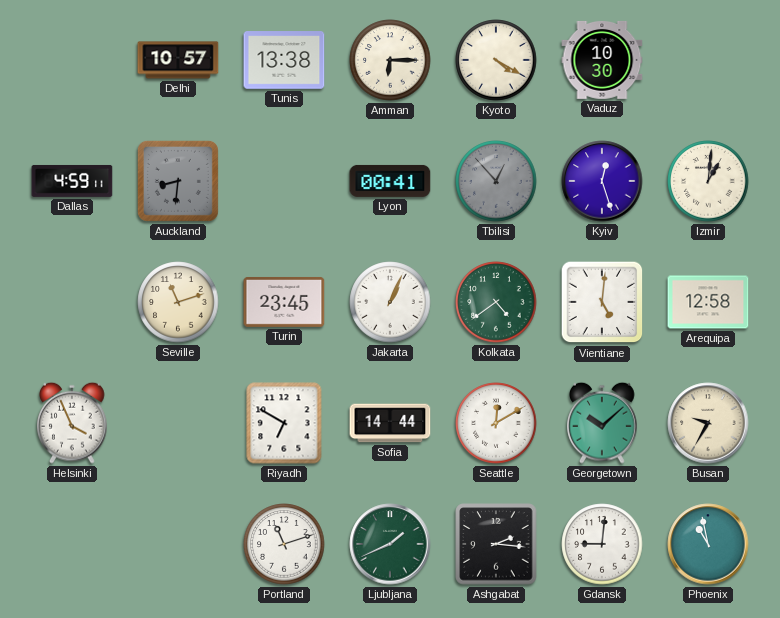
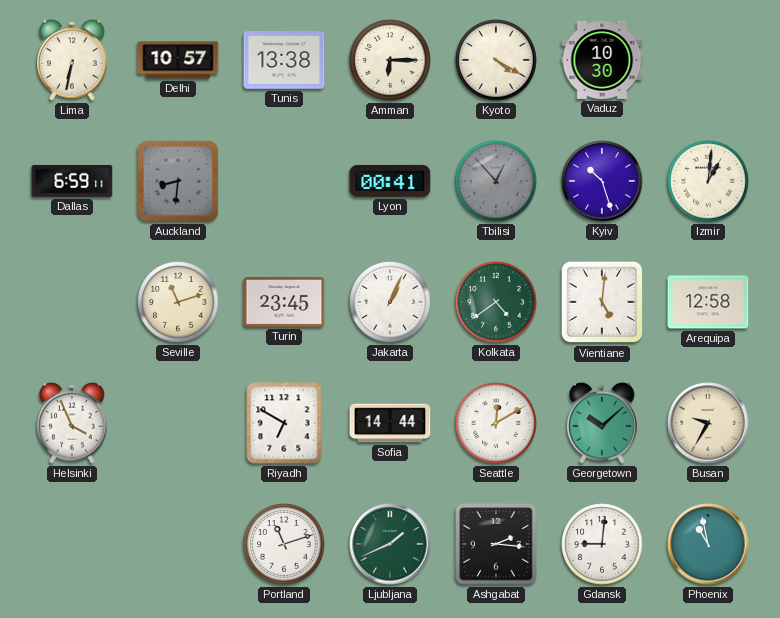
Lima: none -> 6:32 (72, 60)
Dallas: 4:59 -> 6:59 (72, 181)
Kyiv: 12:27 -> 10:27 (602, 181)
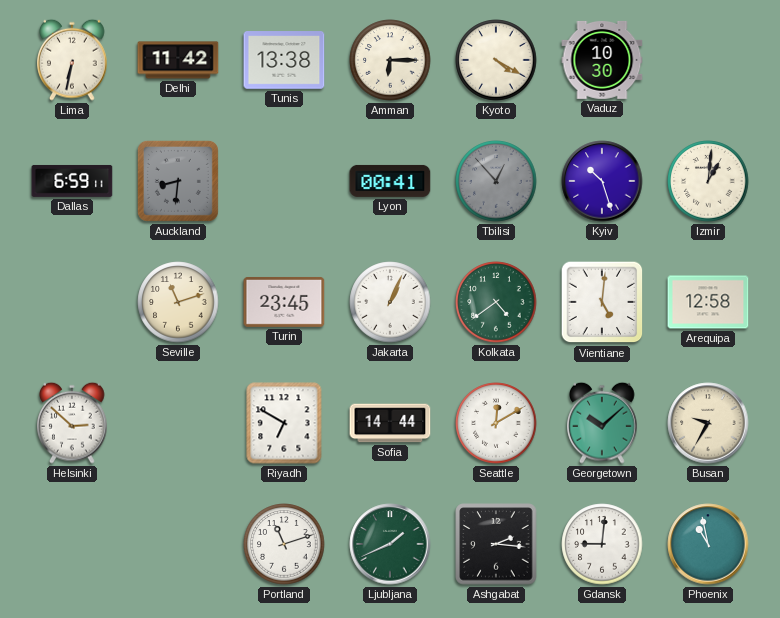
Delhi: 10:57 -> 11:42 (178, 60)
Helsinki: 3:56 -> 2:52 (72, 423)
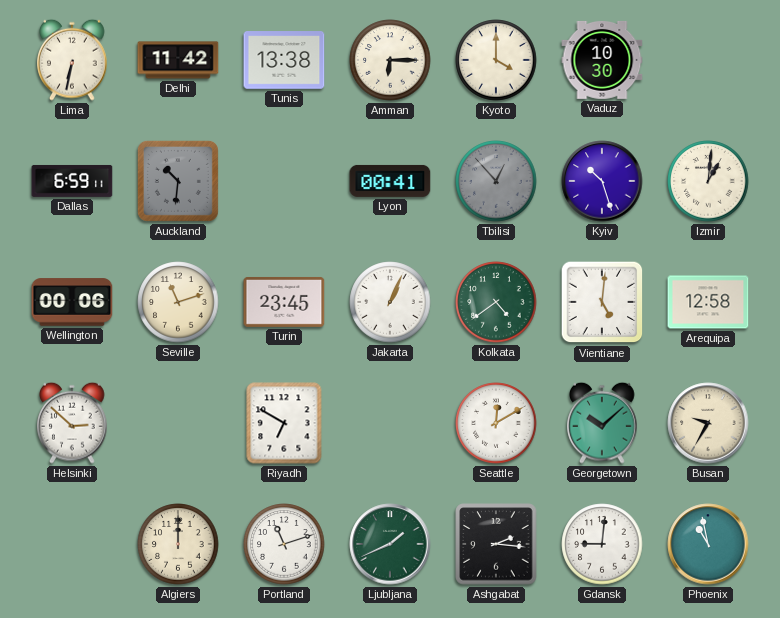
Kyoto: 4:20 -> 4:00 (496, 60)
Auckland: 8:31 -> 10:31 (178, 181)
Wellington: none -> 00:06 (72, 302)
Sofia: 14:44 -> none (390, 423)
Algiers: none -> 12:00 (178, 544)
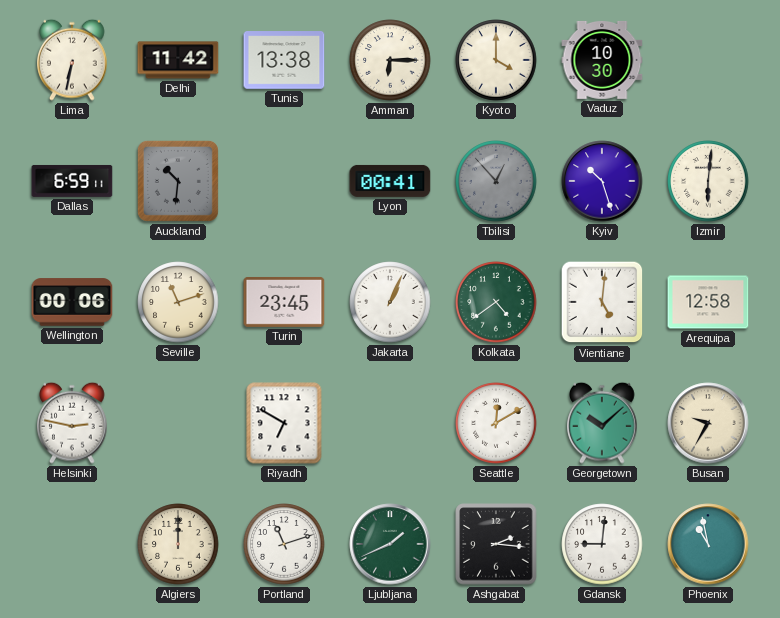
Izmir: 1:01 -> 6:01 (708, 181)
Helsinki: 2:52 -> 2:47 (72, 423)
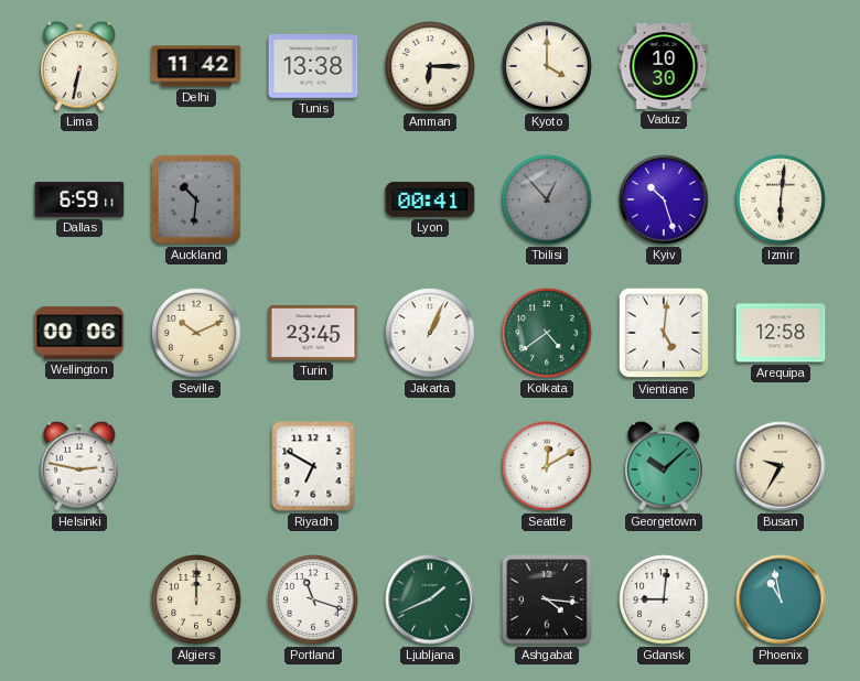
Seville: 11:12 -> 10:11 (196, 333)
Portland: 11:12 -> 11:18 (313, 599)
Ashgabat: 2:16 -> 4:16 (547, 599)
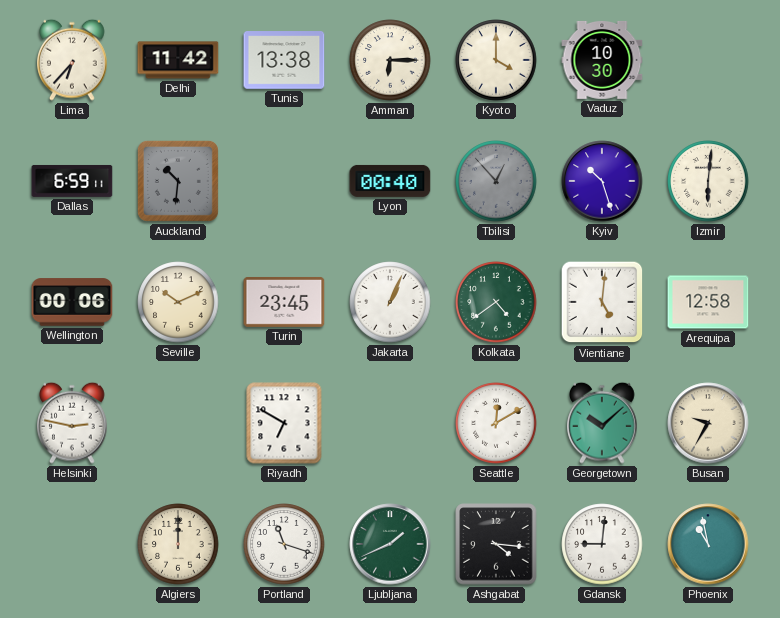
Lima: 6:32 -> 6:37 (72, 60)
Lyon: 00:41 -> 00:40 (390, 181)
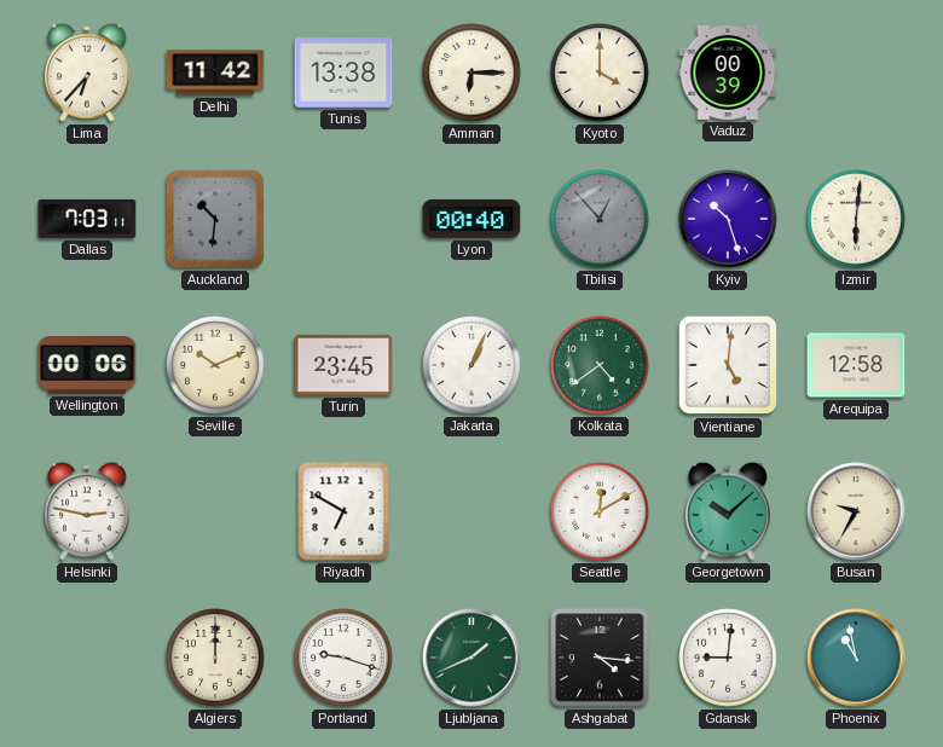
Vaduz: 10:30 -> 00:39 (728, 73)
Dallas: 6:59 -> 7:03 (87, 219)
Portland: 11:18 -> 9:18 (343, 658)
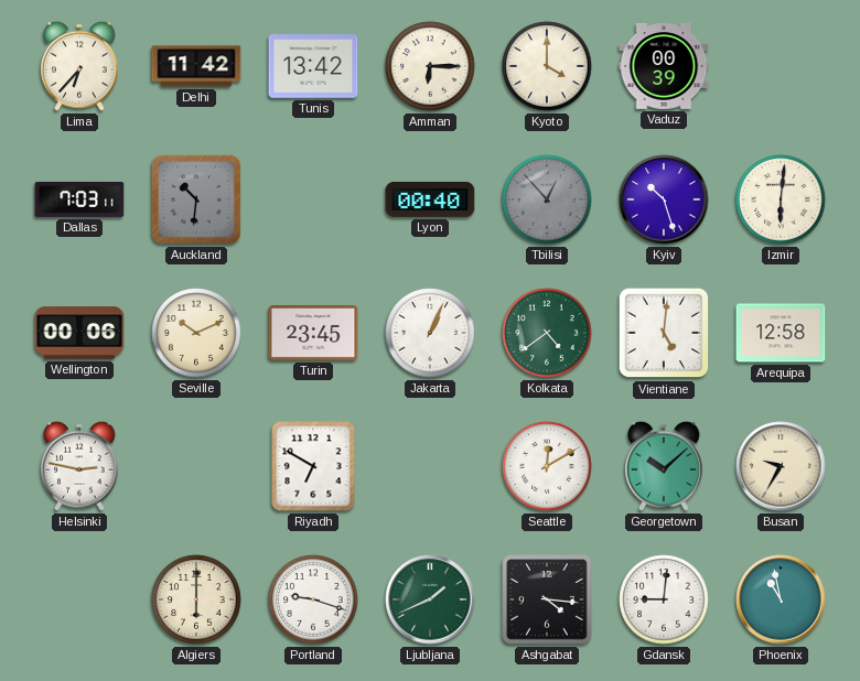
Tunis: 13:38 -> 13:42 (313, 66)
Algiers: 12:00 -> 6:00 (196, 599)
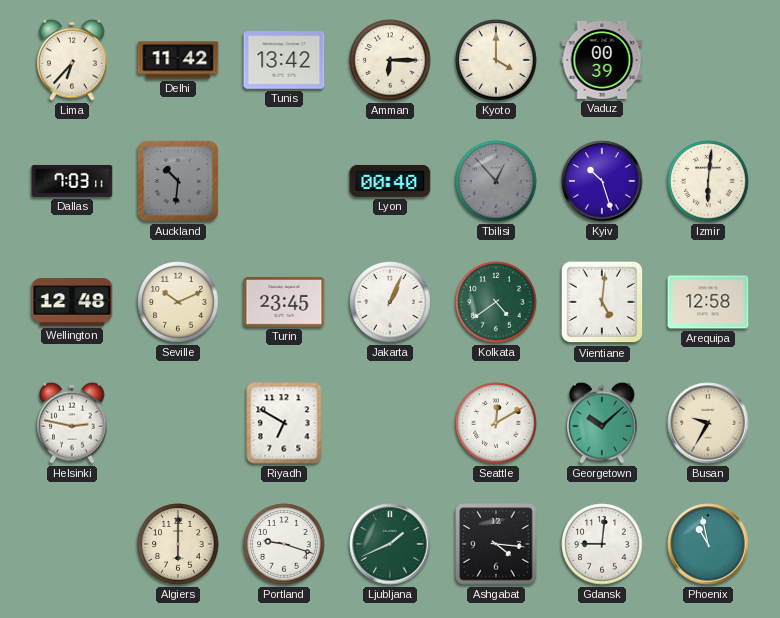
Wellington: 00:06 -> 12:48 (72, 302)
